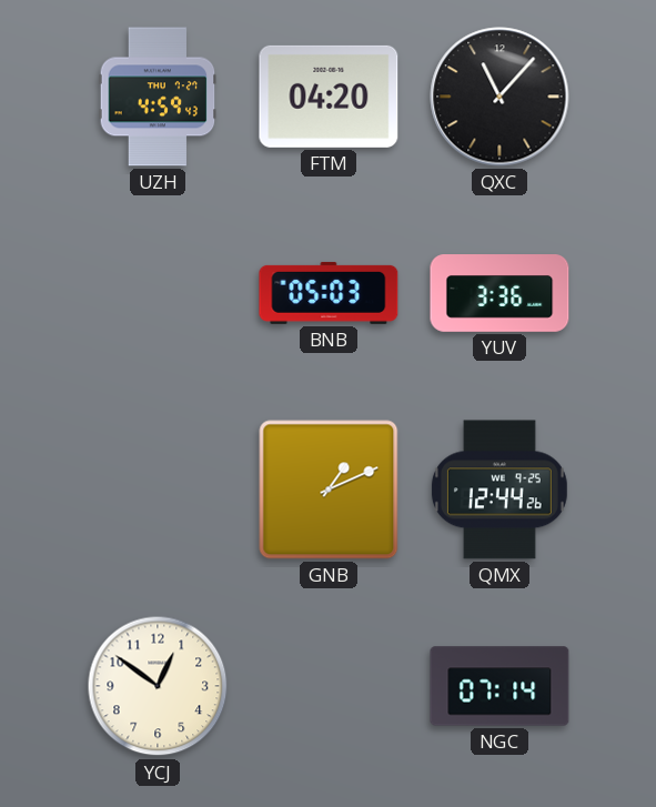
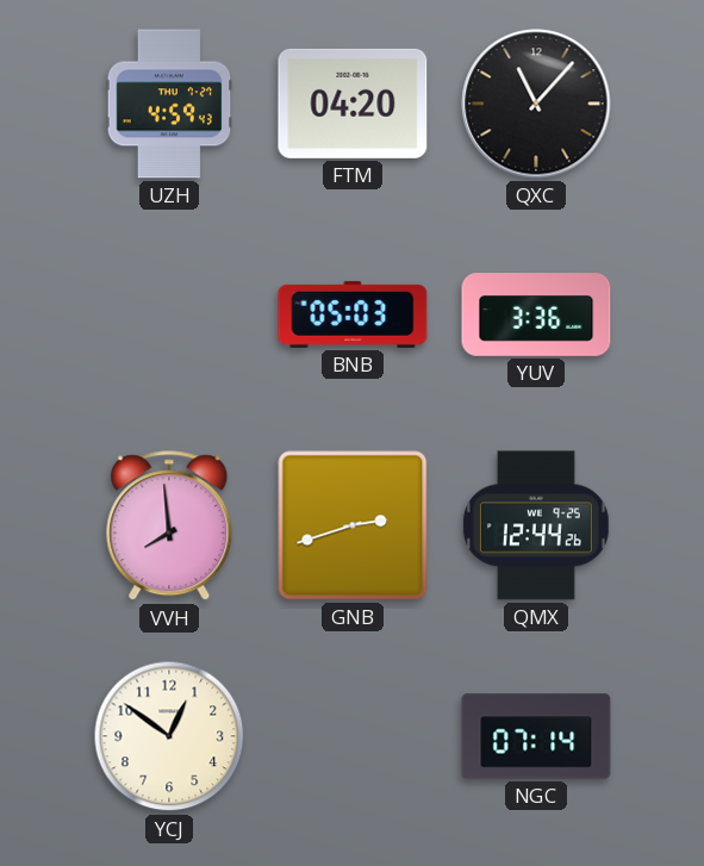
VVH: none -> 7:59 (169, 527)
GNB: 1:11 -> 2:42 (353, 525)
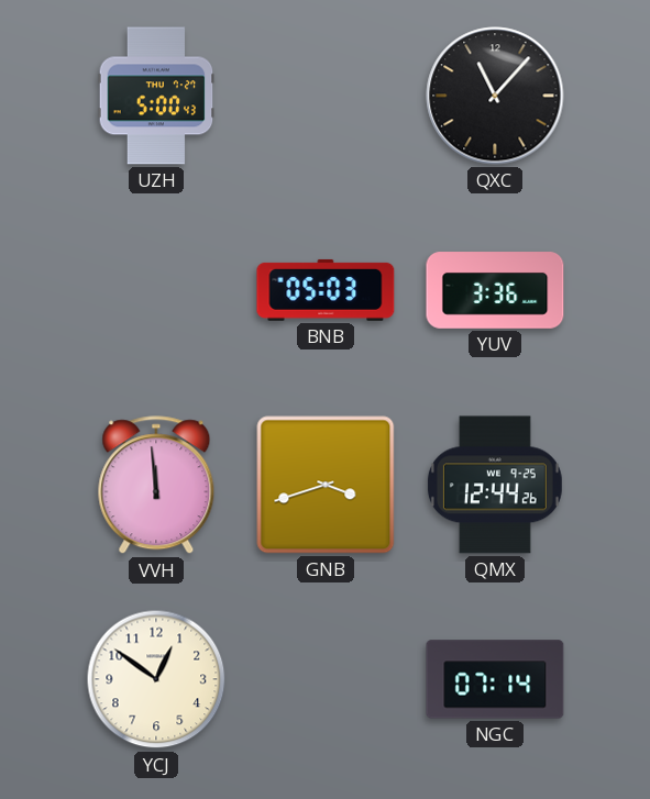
UZH: 4:59 -> 5:00 (156, 96)
FTM: 04:20 -> none (353, 104)
VVH: 7:59 -> 11:59 (156, 486)
GNB: 2:42 -> 3:42 (326, 485)
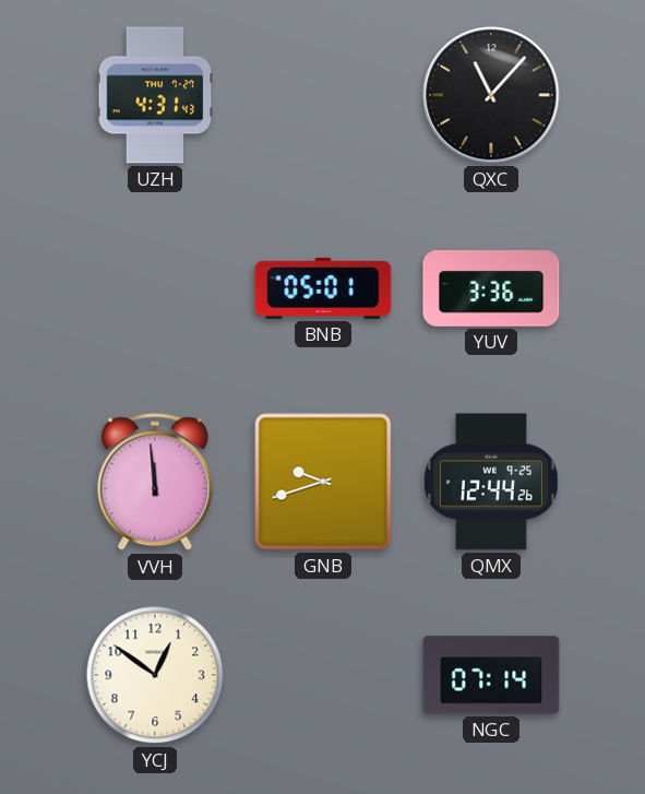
UZH: 5:00 -> 4:31 (155, 95)
BNB: 05:03 -> 05:01 (323, 288)
GNB: 3:42 -> 9:42 (323, 482)
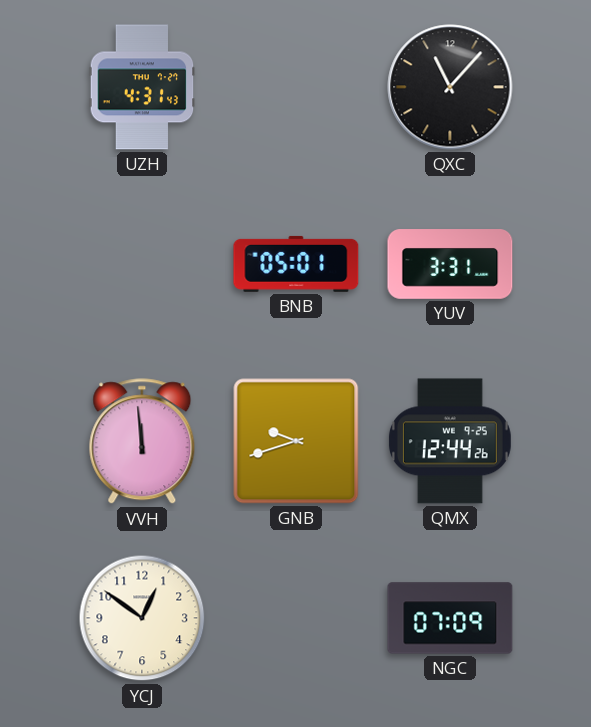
YUV: 3:36 -> 3:31 (450, 264)
NGC: 07:14 -> 07:09 (450, 618)
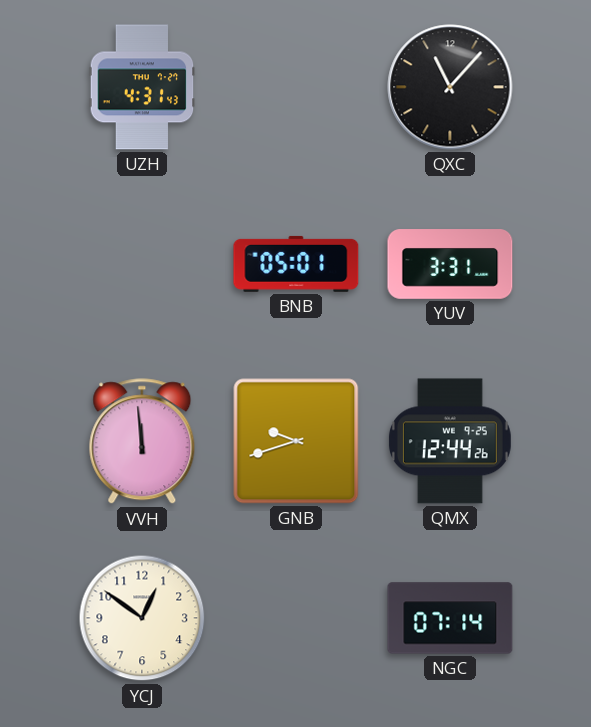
NGC: 07:09 -> 07:14 (450, 618)
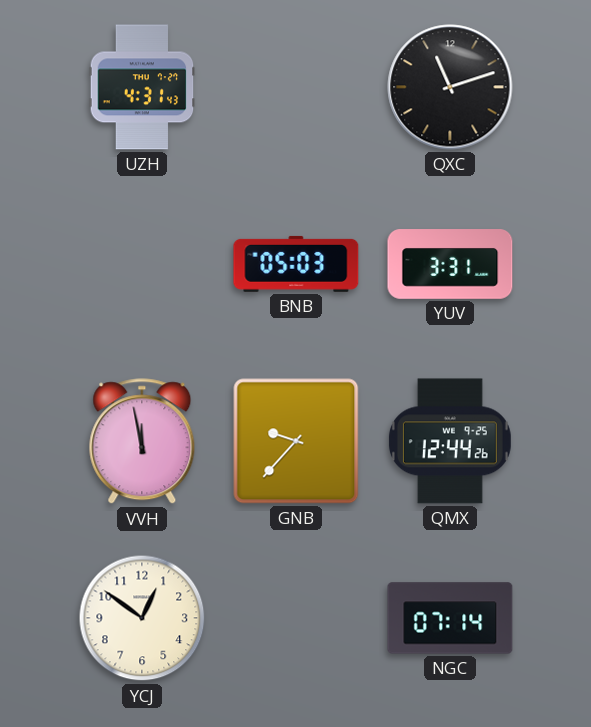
QXC: 11:07 -> 11:12 (450, 87)
BNB: 05:01 -> 05:03 (296, 264)
VVH: 11:59 -> 11:58 (142, 442)
GNB: 9:42 -> 9:37 (296, 441)
